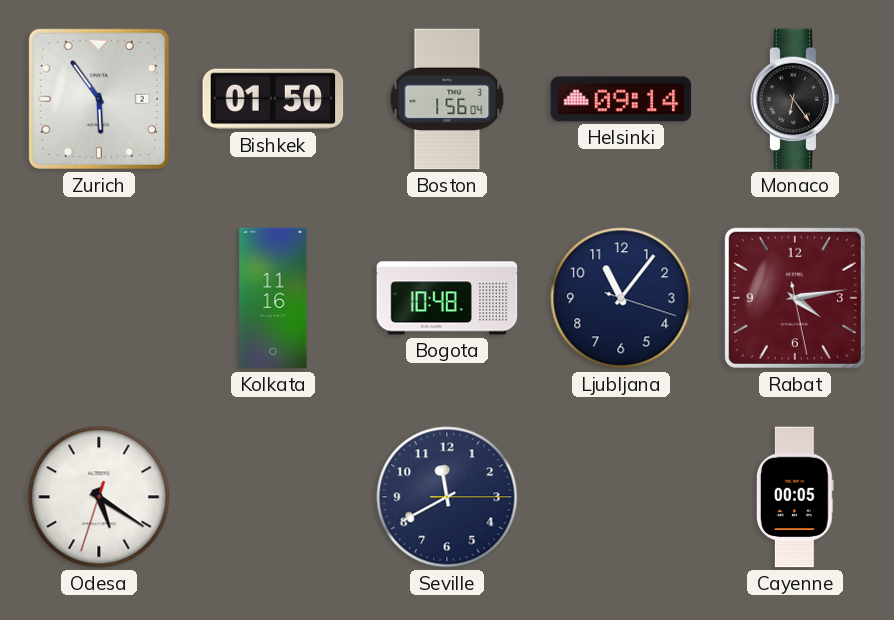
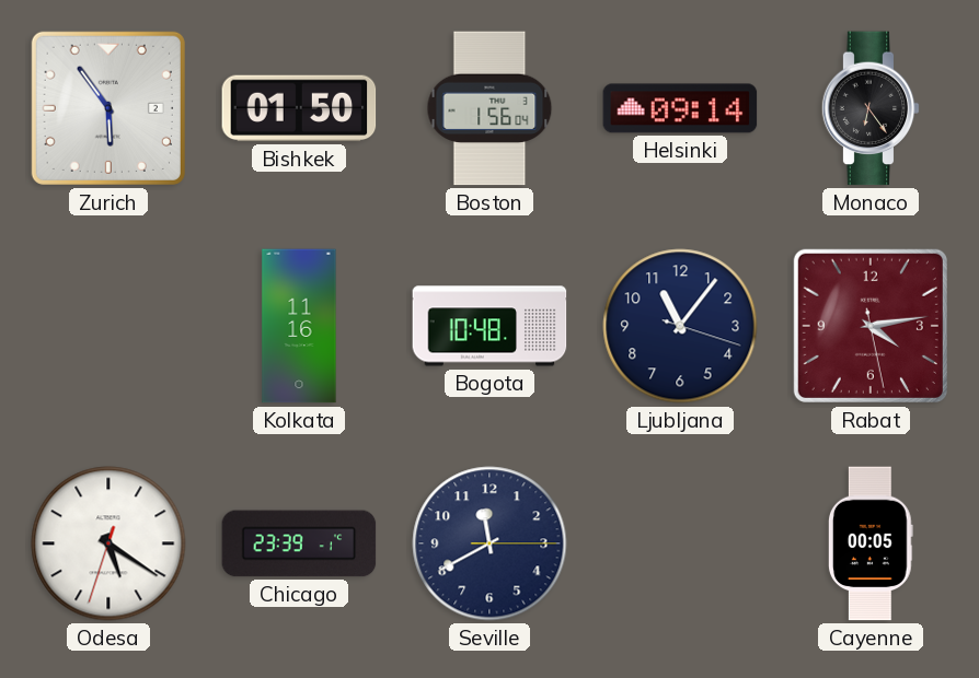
Chicago: none -> 23:39 (299, 543)
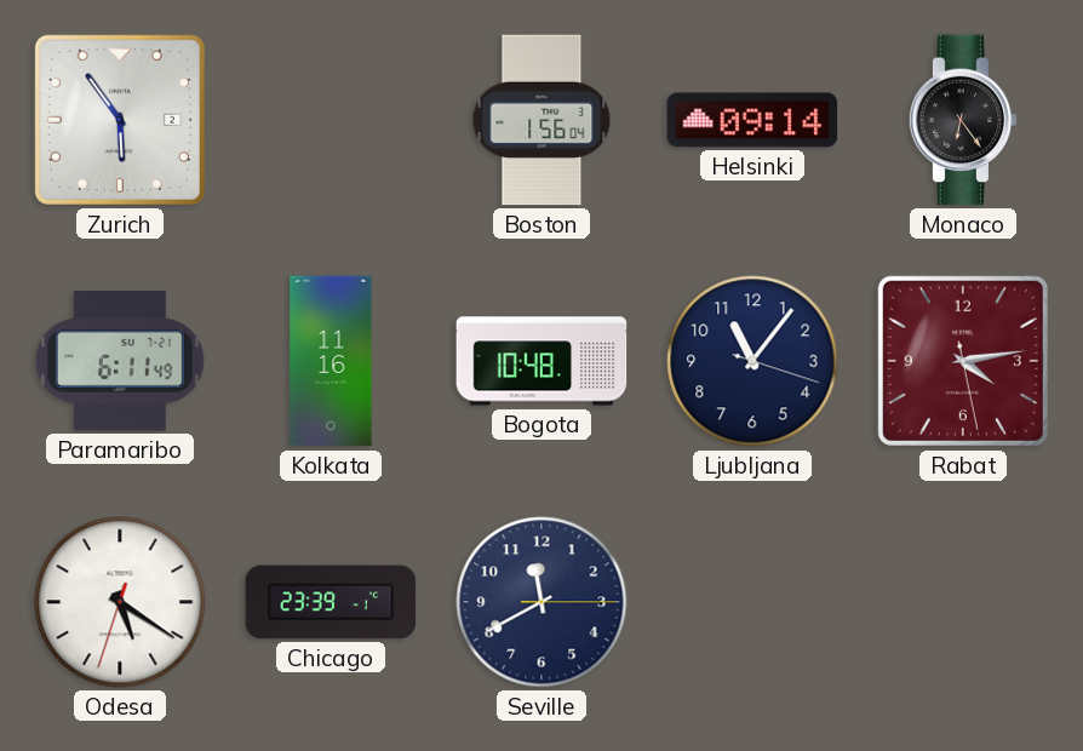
Bishkek: 01:50 -> none (299, 108)
Paramaribo: none -> 6:11 (120, 361)
Cayenne: 00:05 -> none (871, 543)
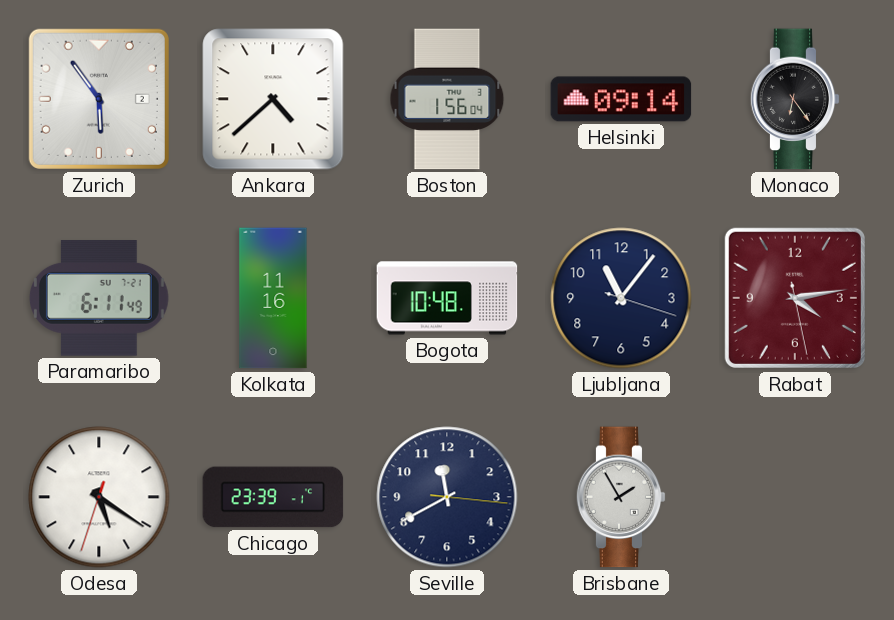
Ankara: none -> 4:38 (273, 99)
Seville: 11:40:15 -> 11:40:16 (447, 497)
Brisbane: none -> 1:55 (621, 497)
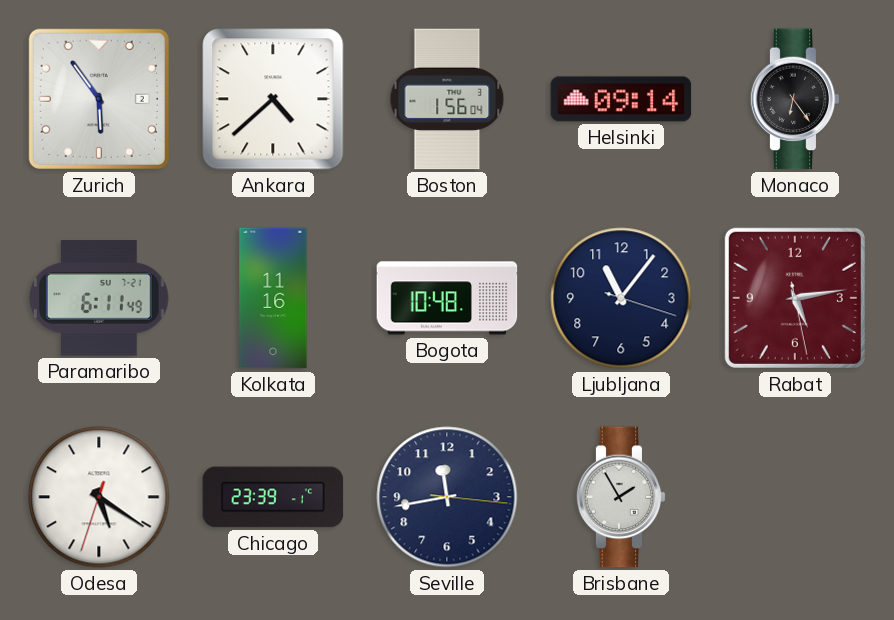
Rabat: 4:13 -> 5:13 (795, 298)
Seville: 11:40 -> 11:43 (447, 497)
